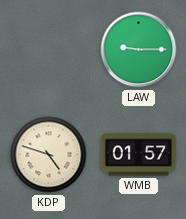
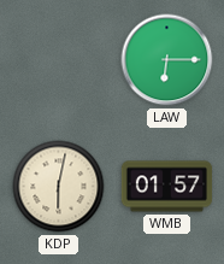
LAW: 9:15 -> 6:15 (167, 60)
KDP: 4:48 -> 6:02 (59, 187)
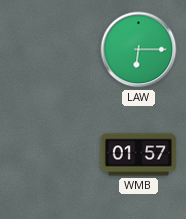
KDP: 6:02 -> none (59, 187)
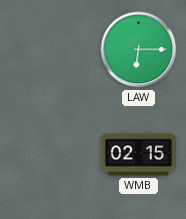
WMB: 01:57 -> 02:15 (139, 155)
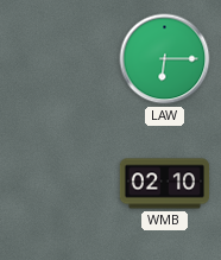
WMB: 02:15 -> 02:10 (165, 184)
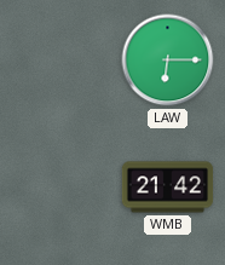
WMB: 02:10 -> 21:42 (168, 188)
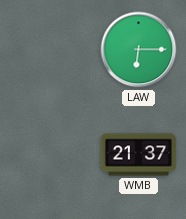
WMB: 21:42 -> 21:37 (139, 155)
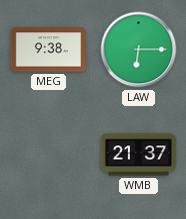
MEG: none -> 9:38 (49, 50)
